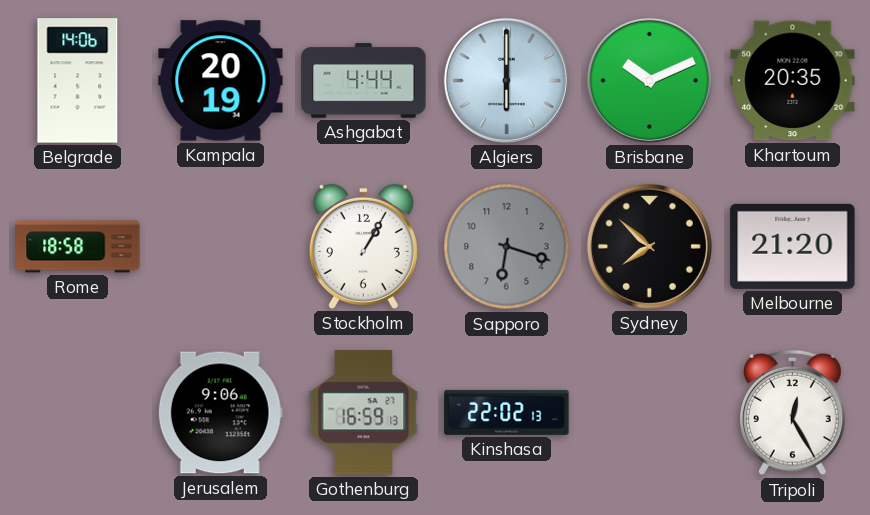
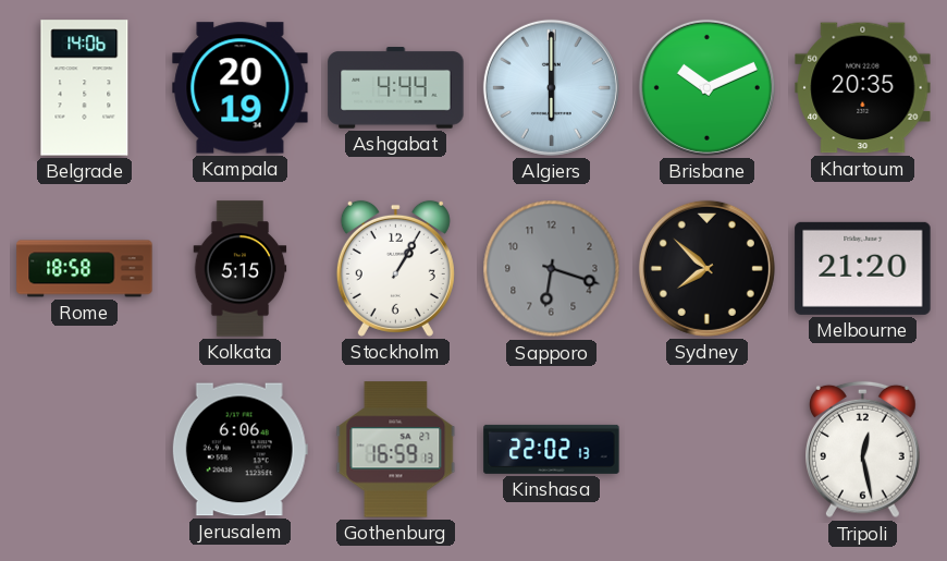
Kolkata: none -> 5:15 (241, 269)
Jerusalem: 9:06 -> 6:06 (239, 450)
Tripoli: 12:25 -> 12:28 (863, 450)
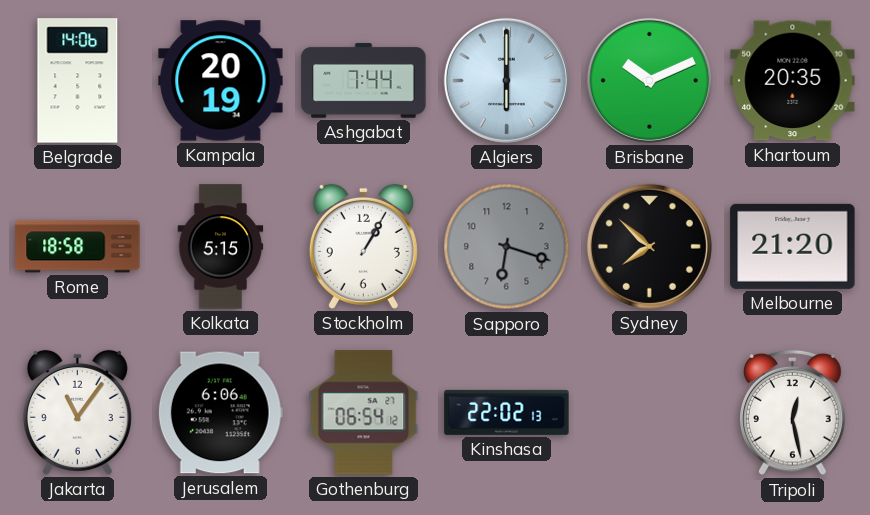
Ashgabat: 4:44 -> 7:44 (364, 81)
Jakarta: none -> 11:06 (77, 412)
Gothenburg: 16:59 -> 06:54 (364, 413)
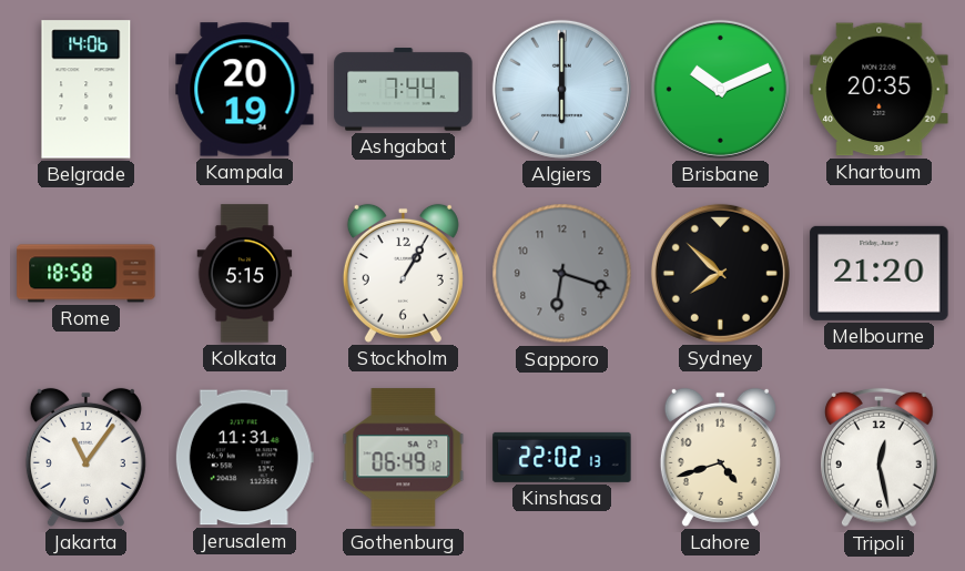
Jerusalem: 6:06 -> 11:31 (244, 458)
Gothenburg: 06:54 -> 06:49 (404, 458)
Lahore: none -> 4:42 (720, 457)
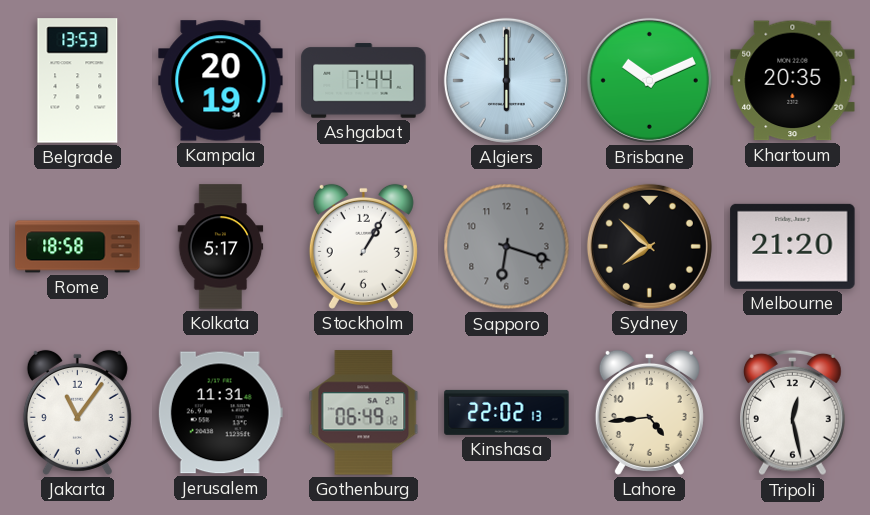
Belgrade: 14:06 -> 13:53 (78, 81)
Kolkata: 5:15 -> 5:17 (221, 247)
Lahore: 4:42 -> 4:44 (649, 412)
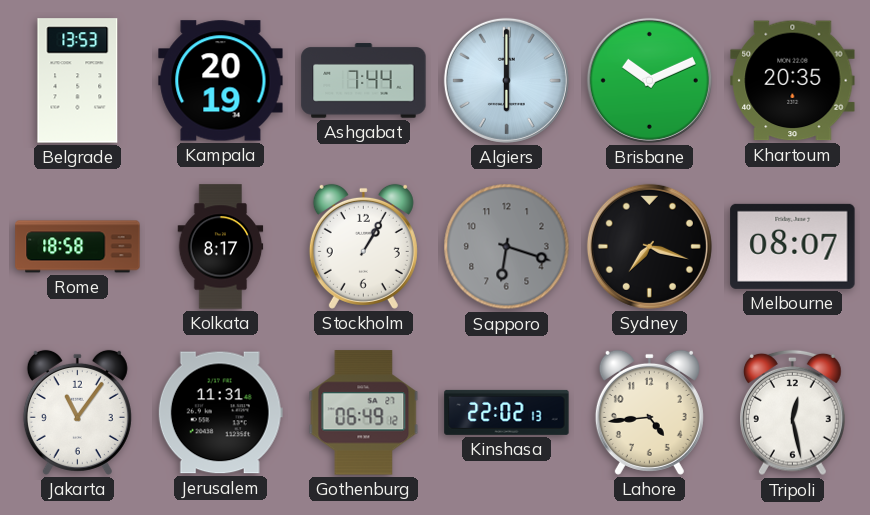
Kolkata: 5:17 -> 8:17 (221, 247)
Sydney: 7:52 -> 7:18 (649, 246)
Melbourne: 21:20 -> 08:07 (793, 246)
